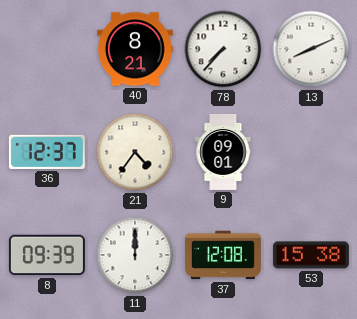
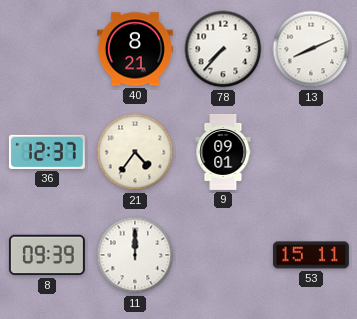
37: 12:08 -> none (223, 255)
53: 15:38 -> 15:11 (311, 255)
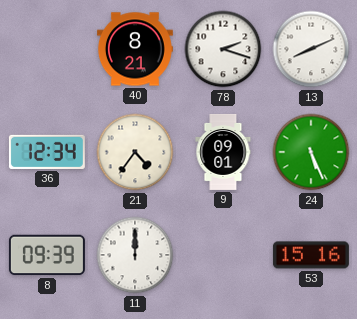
78: 7:37 -> 2:18 (223, 49)
36: 12:37 -> 12:34 (47, 152)
24: none -> 5:26 (311, 152)
53: 15:11 -> 15:16 (311, 255)
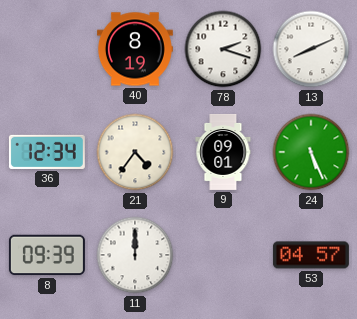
40: 8:21 -> 8:19 (135, 49)
53: 15:16 -> 04:57 (311, 255)
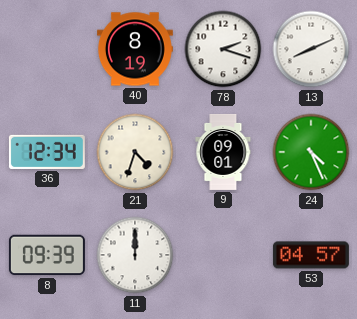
21: 4:36 -> 4:33 (135, 152)
24: 5:26 -> 4:26 (311, 152)
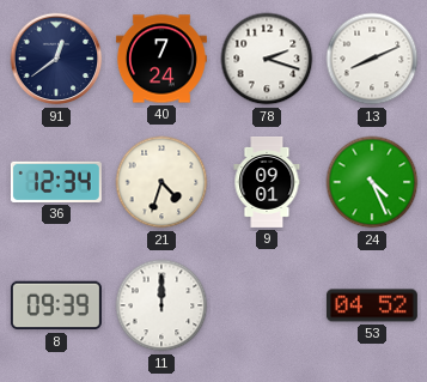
91: none -> 12:39 (56, 59)
40: 8:19 -> 7:24 (161, 59)
53: 04:57 -> 04:52 (372, 305)
